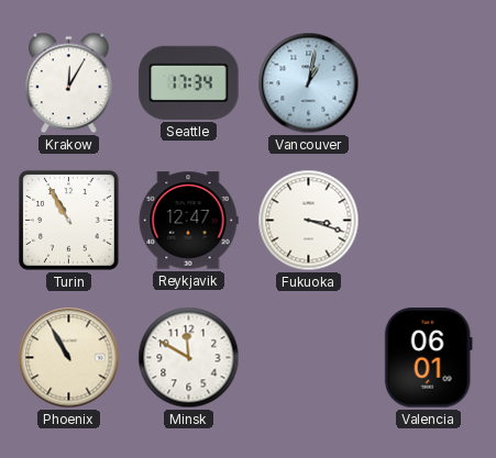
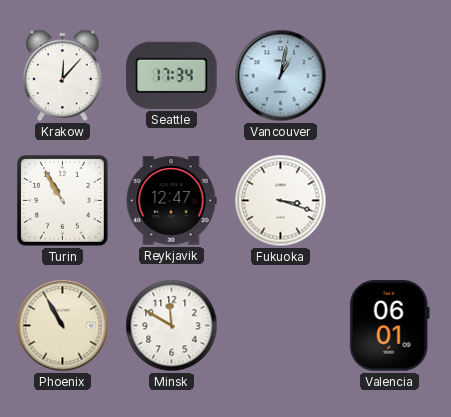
Krakow: 12:05 -> 12:07 (63, 76)
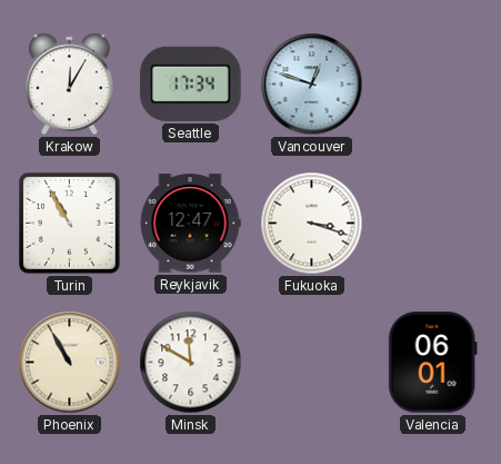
Krakow: 12:07 -> 12:05 (70, 85)
Vancouver: 1:02 -> 12:48 (312, 85)
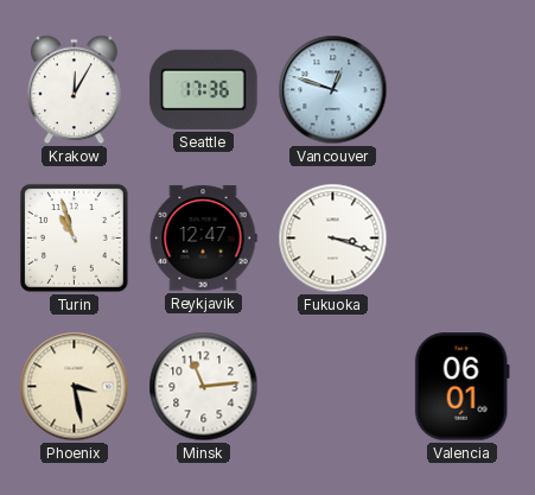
Seattle: 17:34 -> 17:36 (204, 89)
Turin: 10:55 -> 10:57 (74, 237)
Phoenix: 10:55 -> 3:28 (75, 387)
Minsk: 11:50 -> 11:14 (204, 387)
